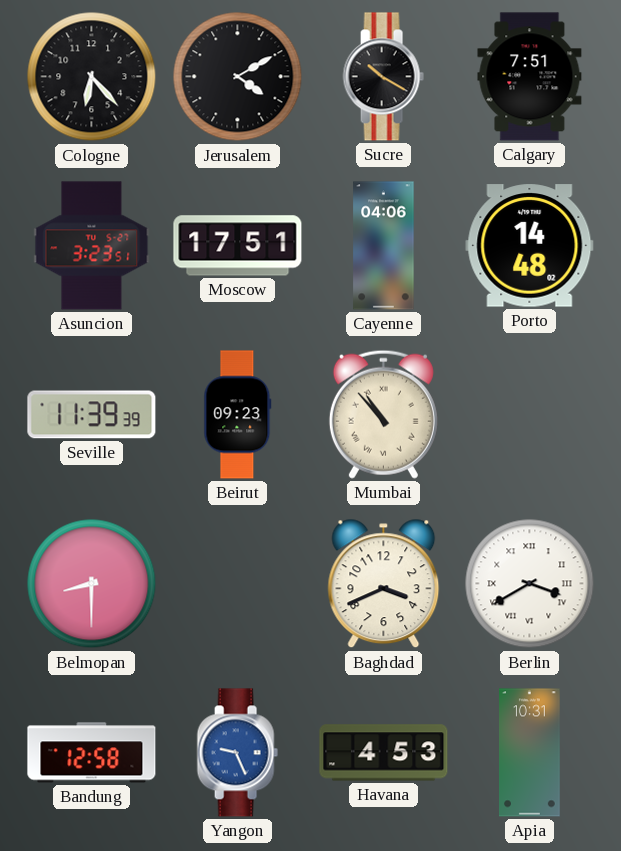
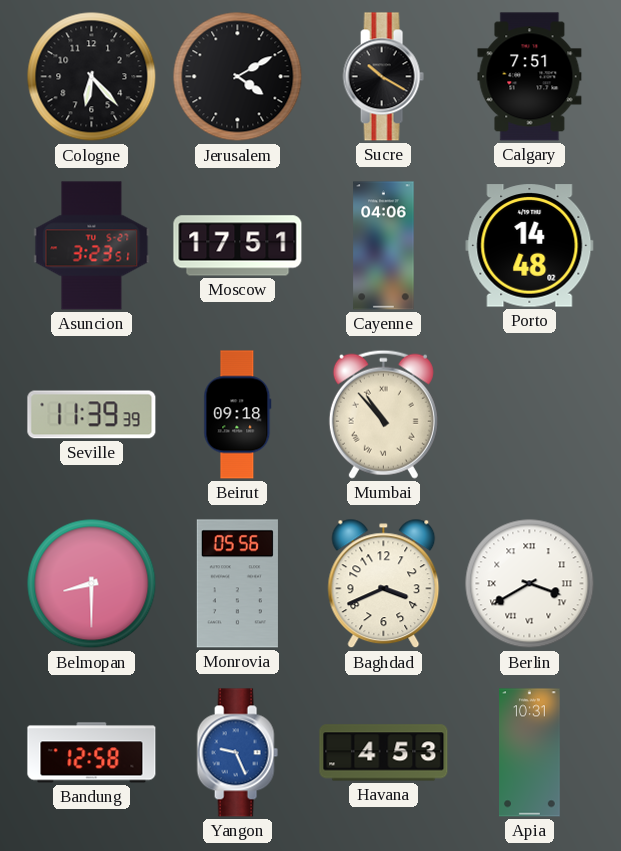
Beirut: 09:23 -> 09:18 (238, 415)
Monrovia: none -> 05:56 (237, 584)
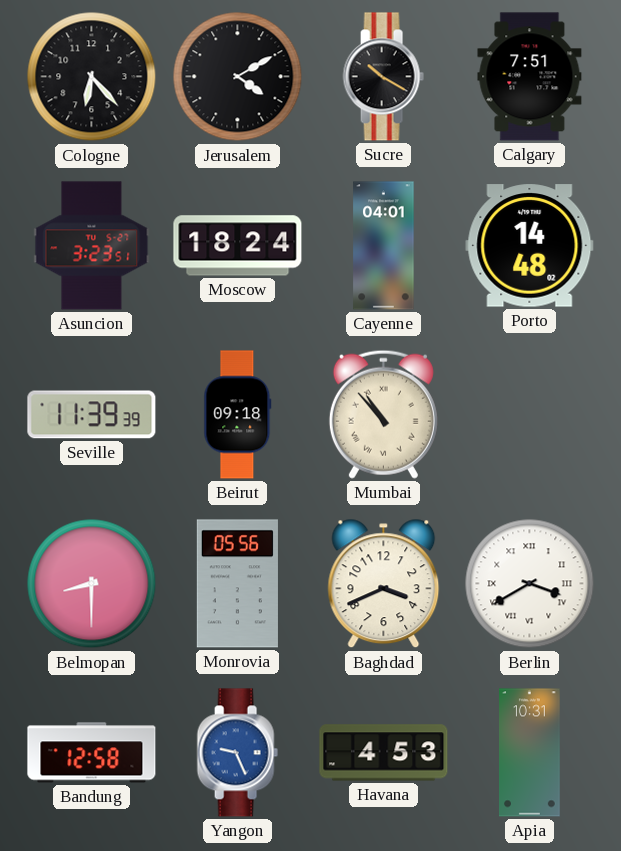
Moscow: 17:51 -> 18:24 (238, 246)
Cayenne: 04:06 -> 04:01 (384, 246)
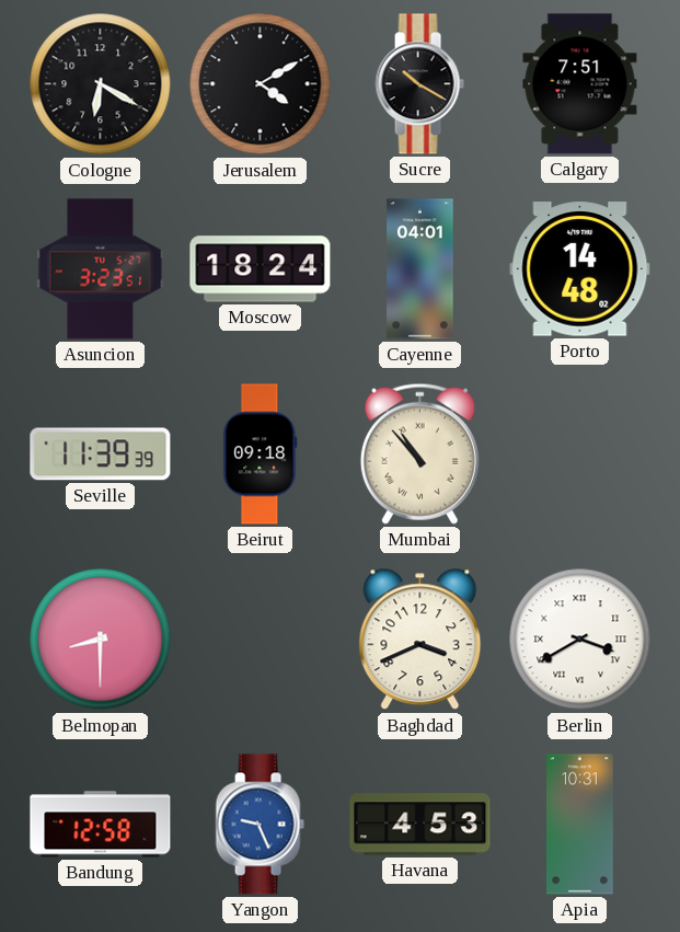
Cologne: 6:23 -> 6:20 (101, 84)
Monrovia: 05:56 -> none (237, 584)
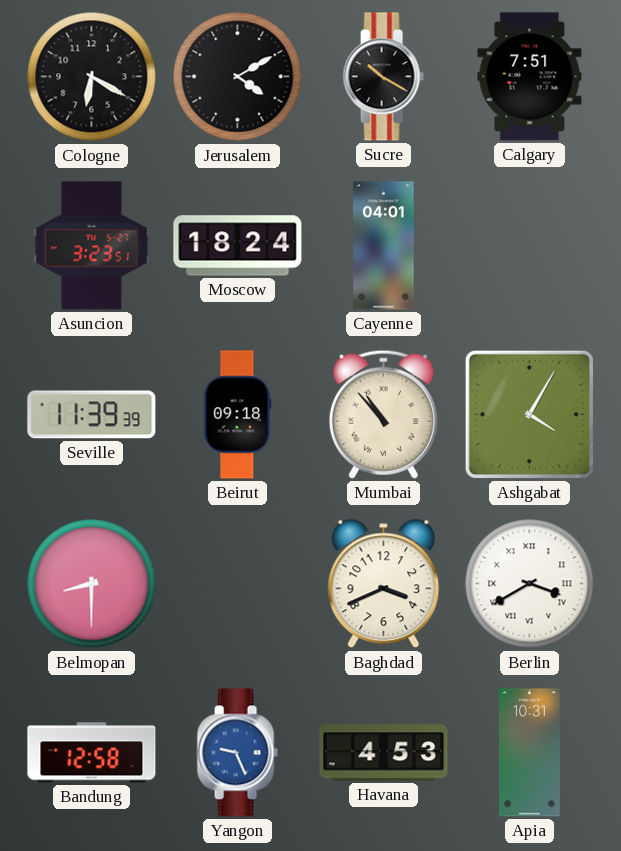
Porto: 14:48 -> none (580, 269)
Ashgabat: none -> 4:05 (529, 414)
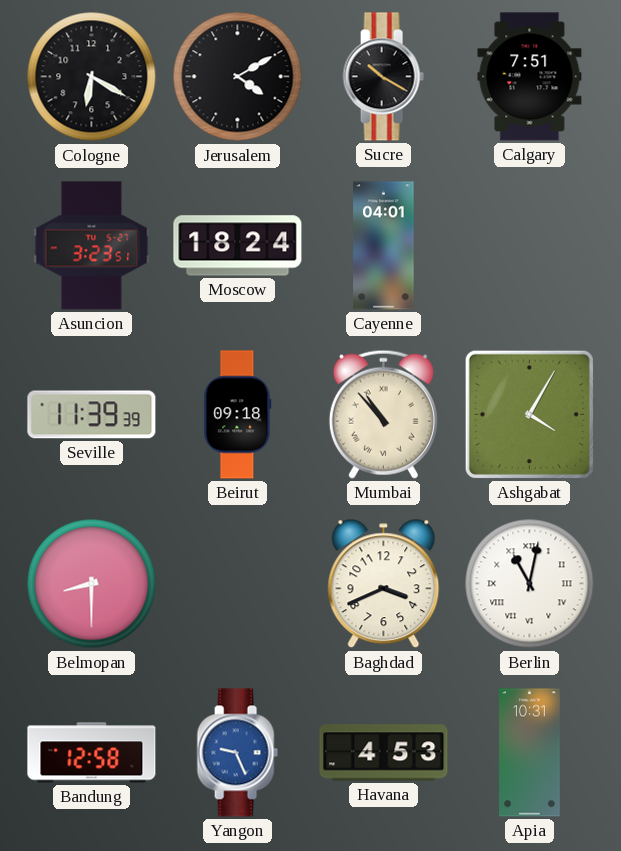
Berlin: 3:40 -> 11:02 (530, 584)
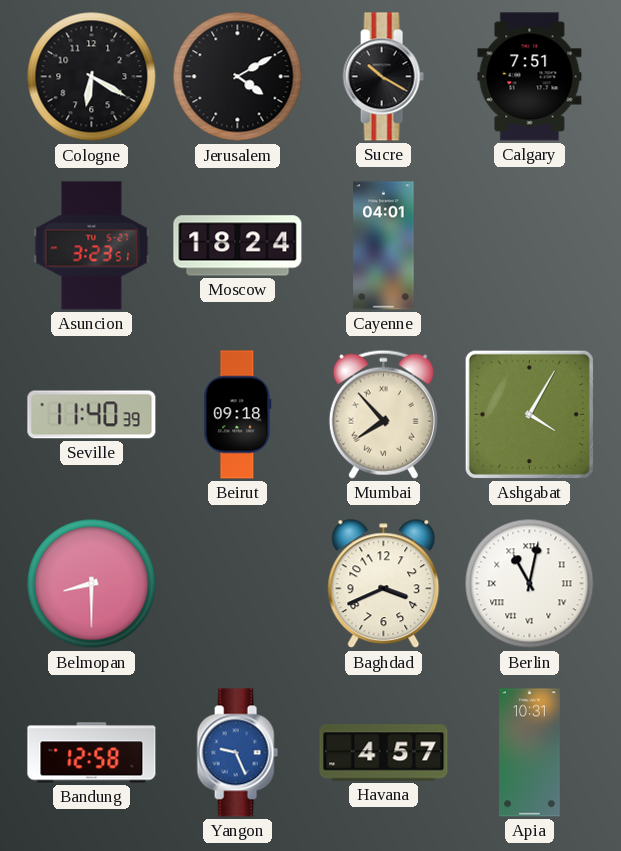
Seville: 11:39 -> 11:40 (92, 415)
Mumbai: 10:53 -> 7:53 (383, 414)
Havana: 4:53 -> 4:57 (384, 753)
